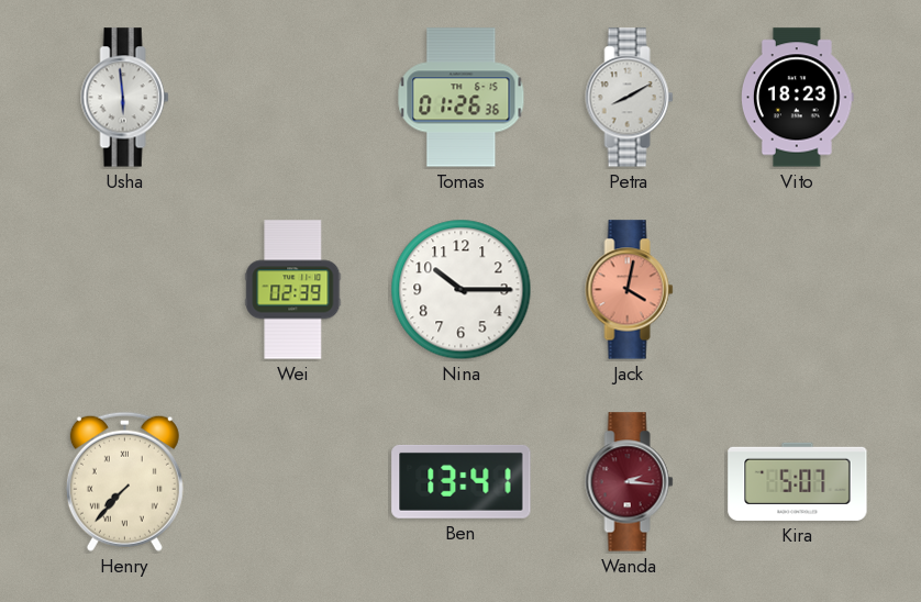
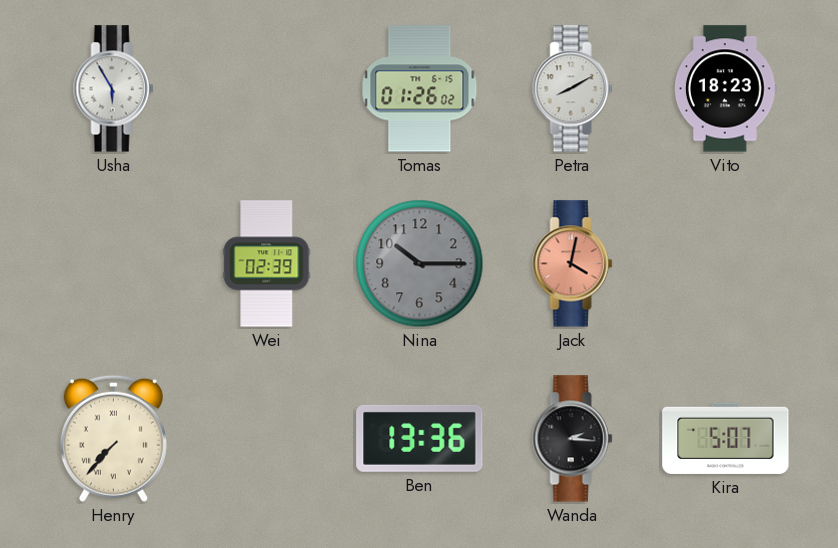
Usha: 5:59 -> 5:55 (114, 89)
Tomas: 01:26:36 -> 01:26:02 (420, 89)
Nina dial: white -> grey (420, 264)
Ben: 13:41 -> 13:36 (420, 438)
Wanda dial: burgundy -> black (573, 439)
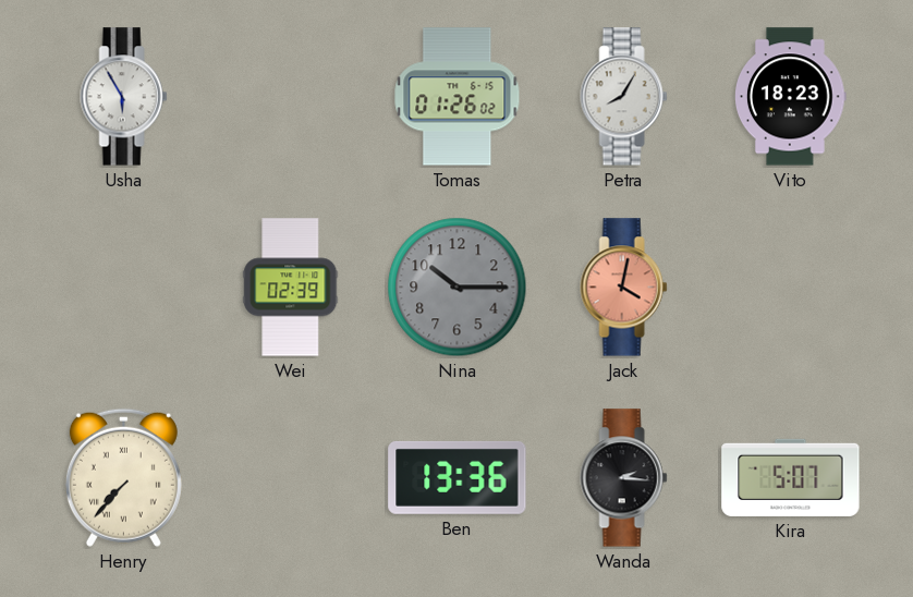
Petra: 8:10 -> 8:05 (624, 97)
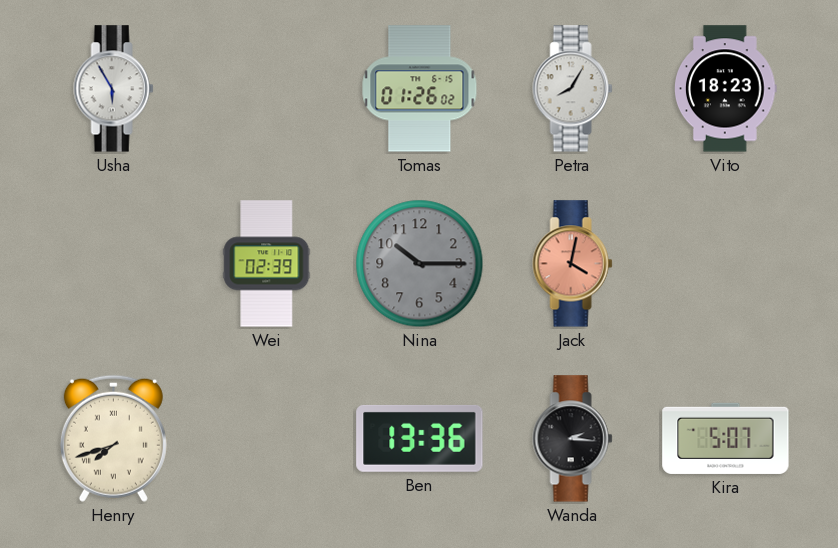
Henry: 7:37 -> 7:42 (113, 438)
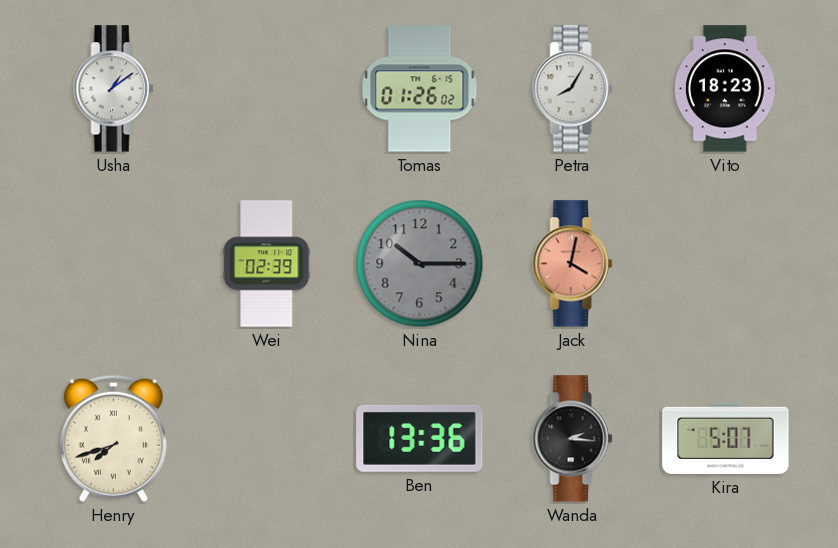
Usha: 5:55 -> 1:09 (114, 89)
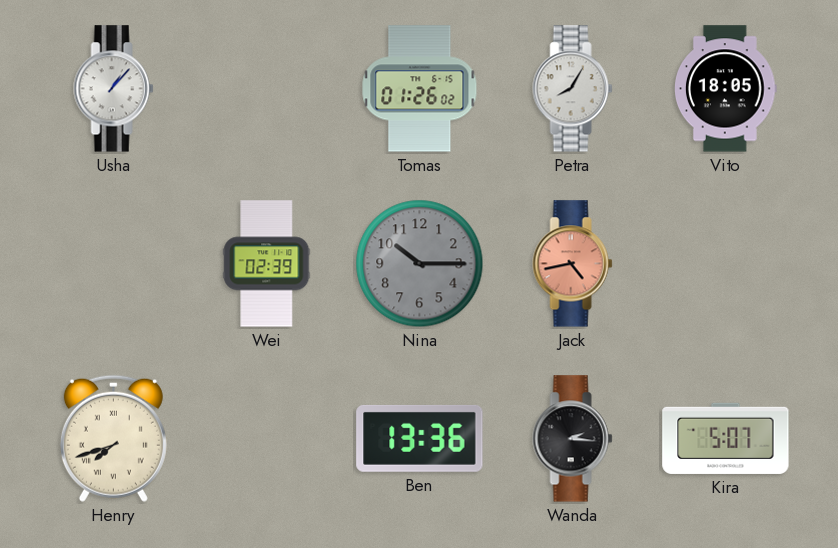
Usha: 1:09 -> 1:07 (114, 89)
Vito: 18:23 -> 18:05 (726, 89)
Jack: 4:02 -> 4:43 (573, 264)
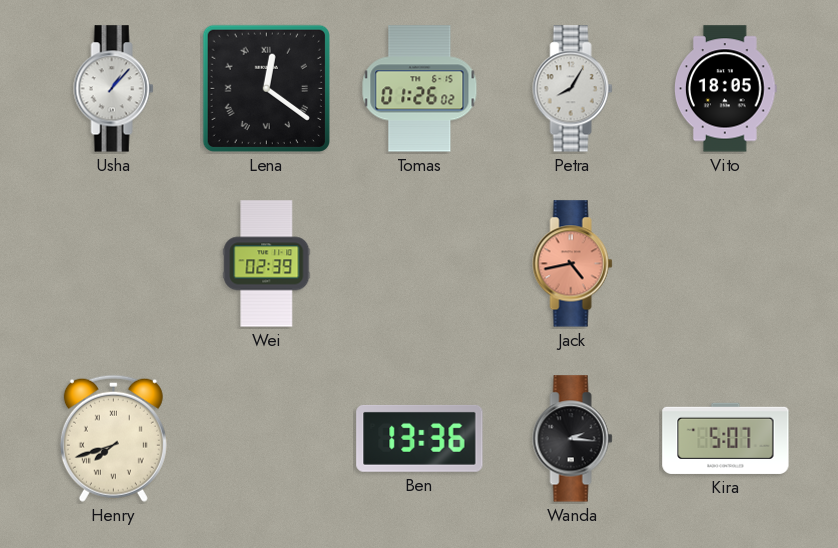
Lena: none -> 12:21 (266, 88)
Nina: 10:15 -> none (420, 264)
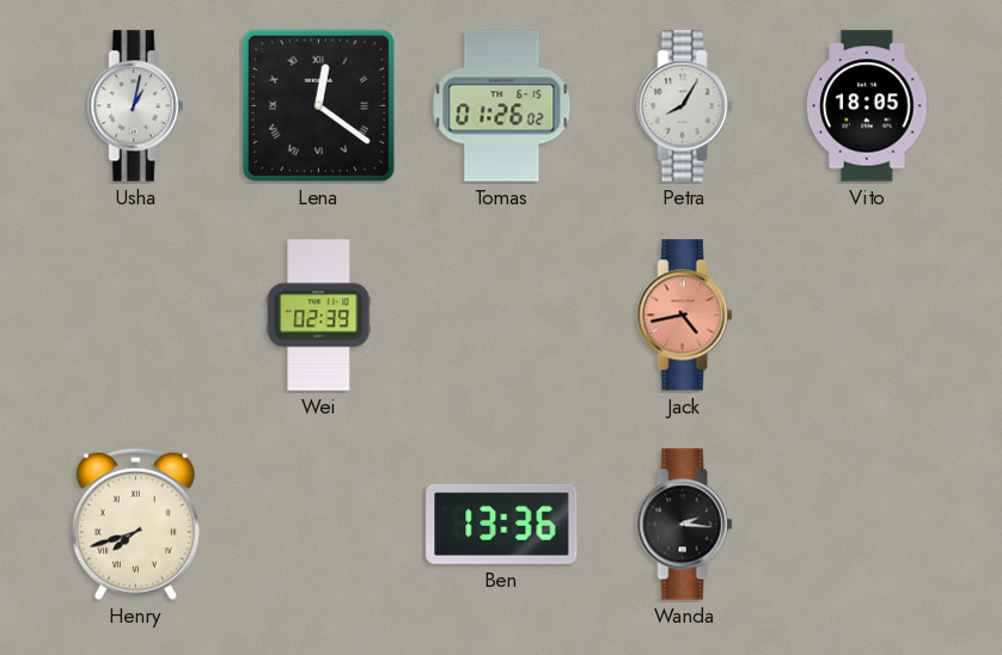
Usha: 1:07 -> 1:02 (136, 106)
Kira: 5:07 -> none (726, 438)
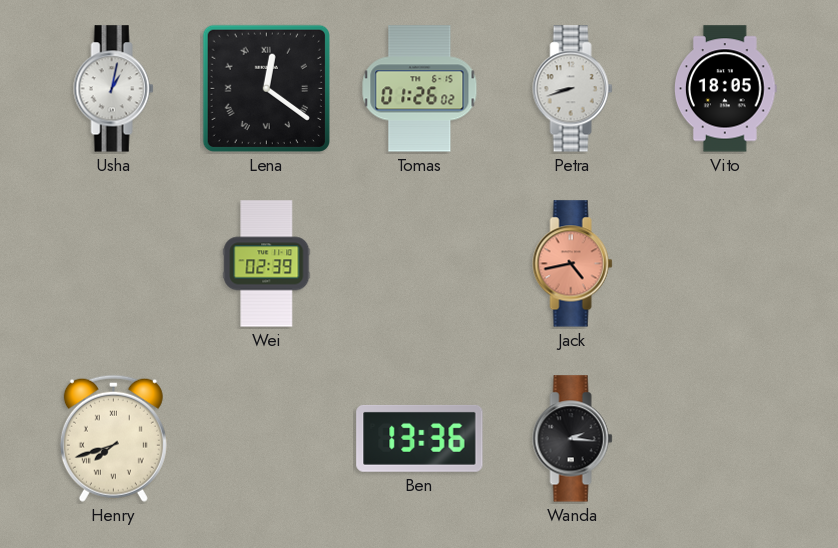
Petra: 8:05 -> 8:42 (573, 89)
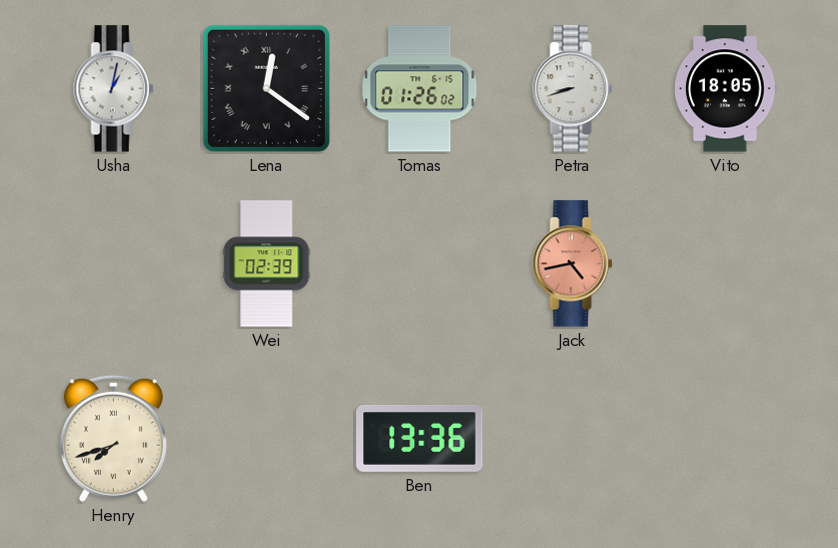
Wanda: 2:16 -> none (573, 439)
